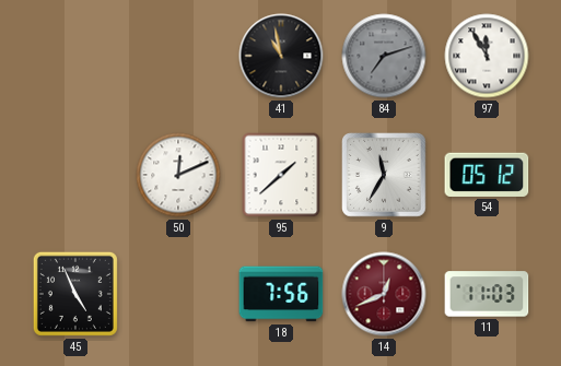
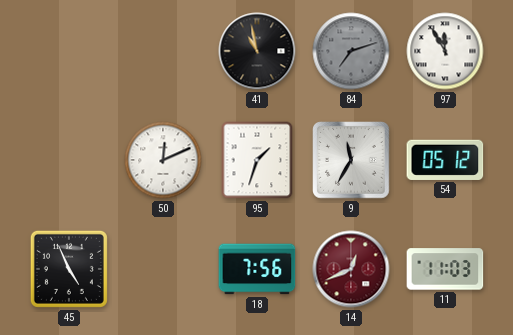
95: 1:38 -> 1:33 (257, 160)
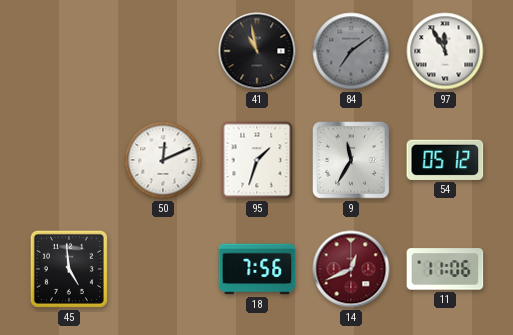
84: 7:12 -> 7:09 (351, 51)
45: 4:56 -> 4:59 (69, 269)
11: 11:03 -> 11:06 (445, 269)
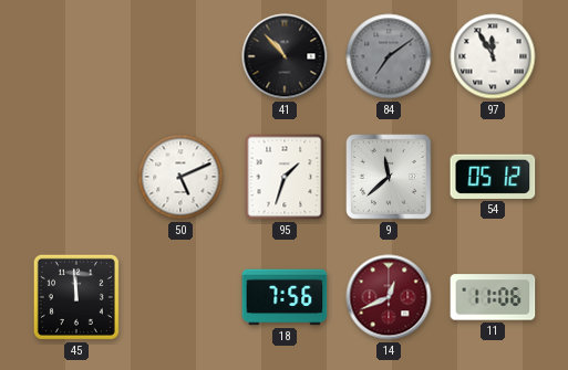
41: 10:58 -> 10:53 (285, 56)
50: 12:11 -> 5:11 (180, 177)
9: 11:35 -> 11:38 (389, 177)
45: 4:59 -> 11:59 (76, 297)
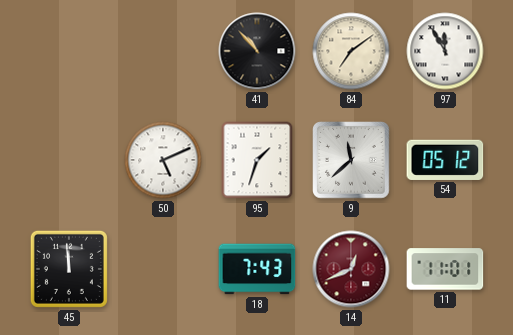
84 dial: grey -> cream (351, 51)
18: 7:56 -> 7:43 (257, 269)
11: 11:06 -> 11:01 (445, 269)
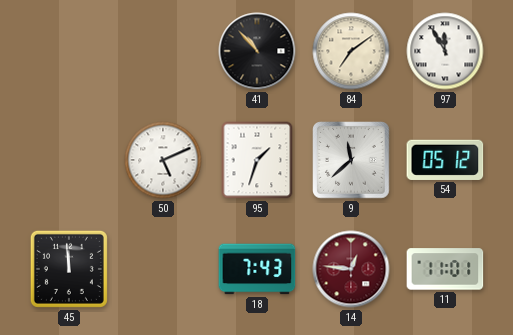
14: 12:41 -> 12:46 (351, 269)
